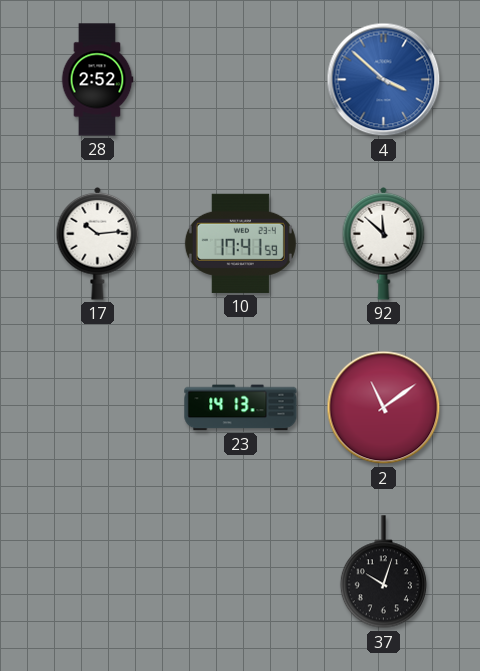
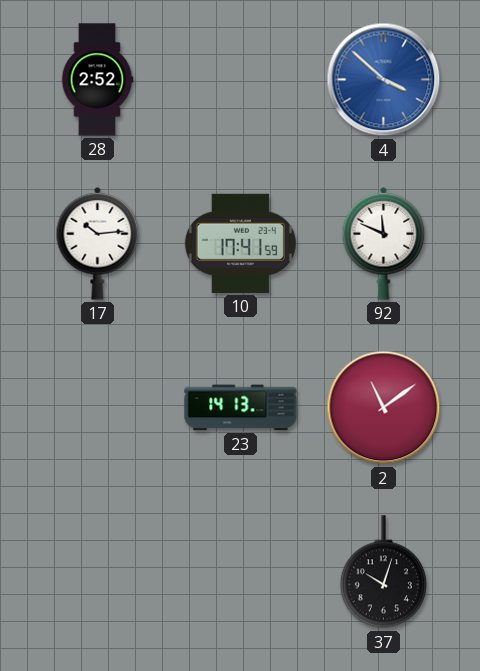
92: 11:52 -> 11:49 (384, 243)
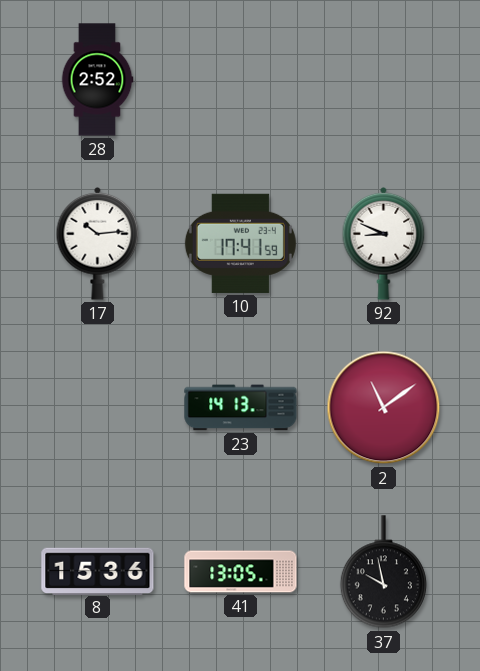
4: 3:52 -> none (384, 80)
92: 11:49 -> 8:49 (384, 243)
8: none -> 15:36 (98, 571)
41: none -> 13:05 (241, 572)
37: 10:03 -> 9:58 (383, 572)
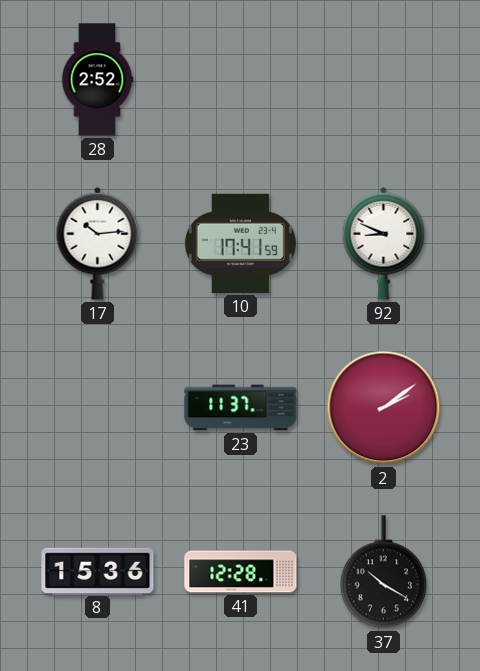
23: 14:13 -> 11:37 (241, 408)
2: 11:09 -> 2:09 (384, 408)
41: 13:05 -> 12:28 (241, 572)
37: 9:58 -> 10:20 (383, 572)
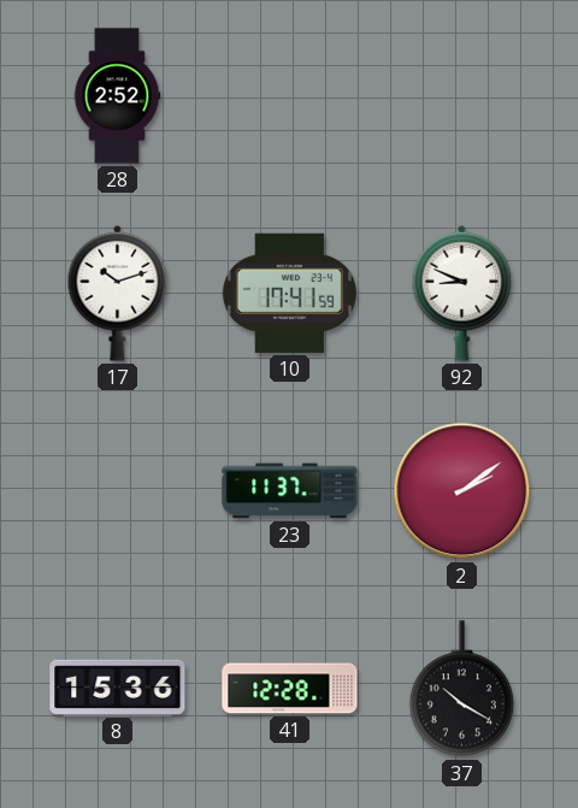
17: 10:14 -> 10:12 (118, 293)
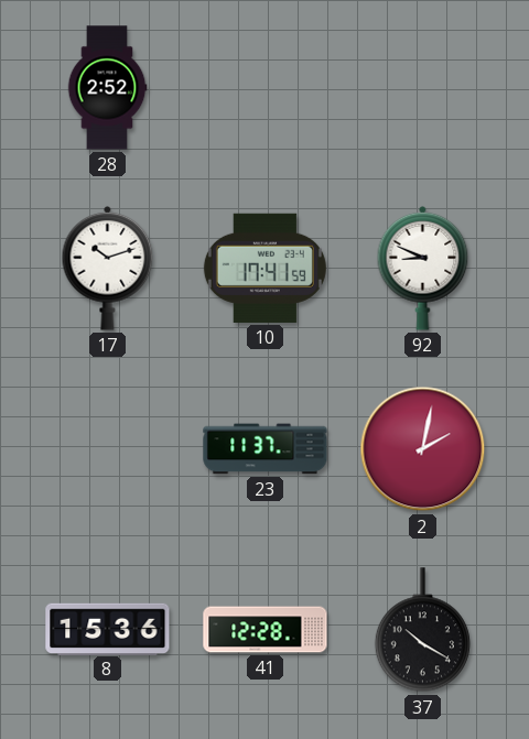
2: 2:09 -> 2:02 (423, 449)
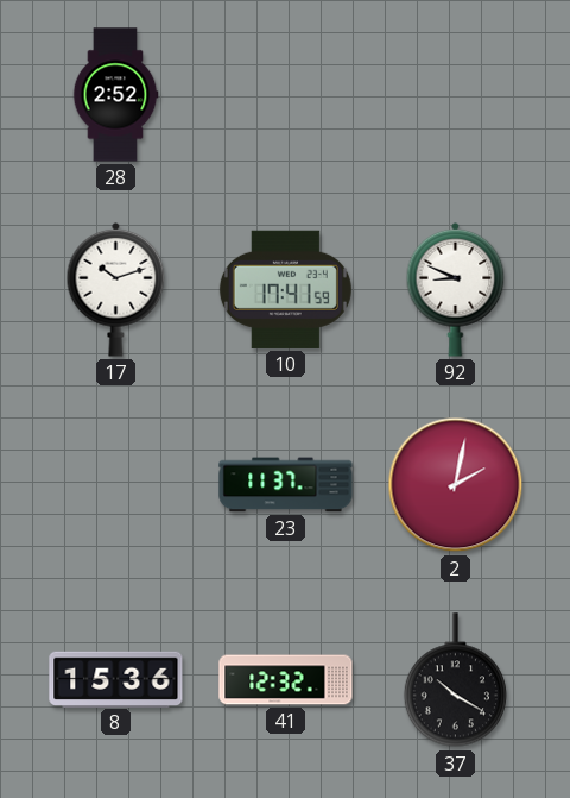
41: 12:28 -> 12:32 (286, 680)
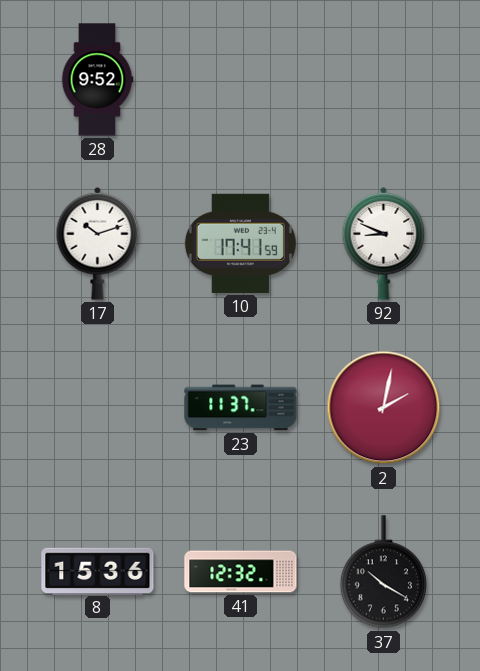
28: 2:52 -> 9:52 (97, 80)
